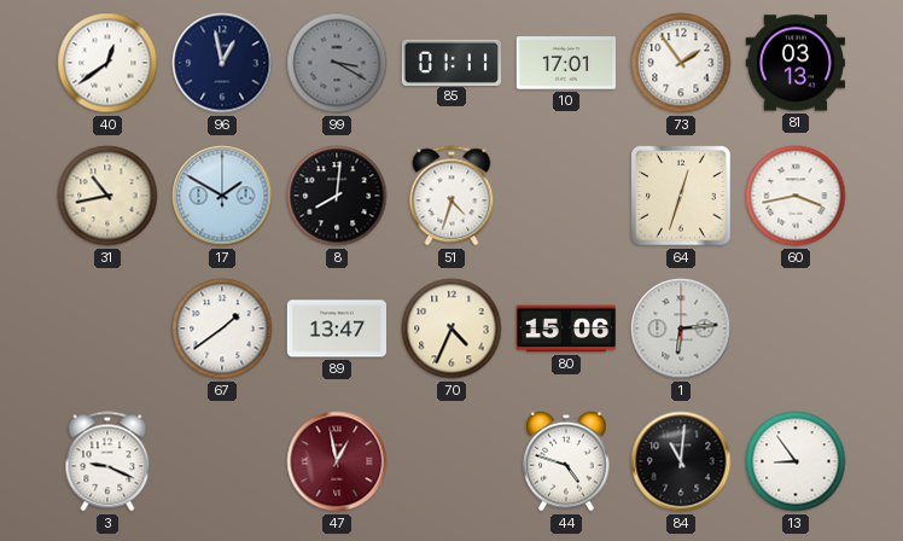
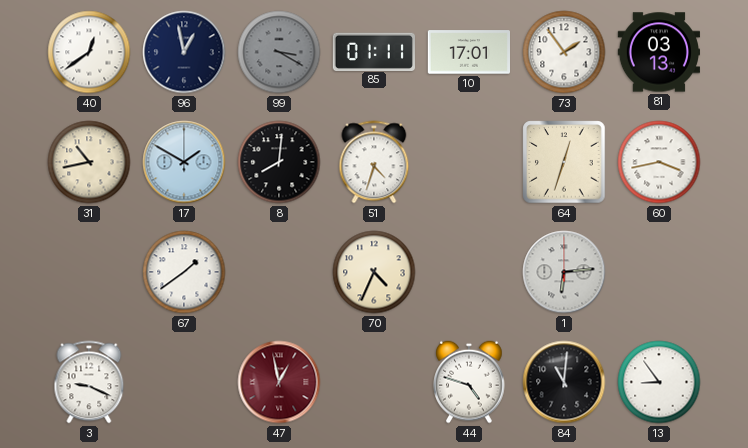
89: 13:47 -> none (336, 328)
80: 15:06 -> none (565, 328)
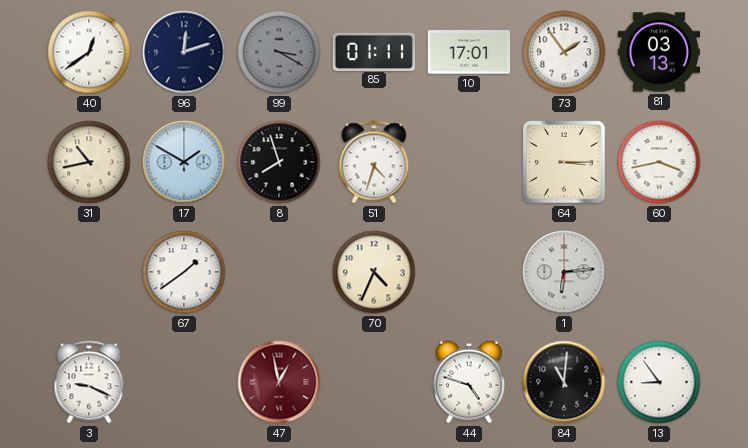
96: 12:58 -> 12:12 (184, 52)
8: 8:01 -> 7:57 (279, 162)
64: 12:33 -> 3:15 (564, 162)
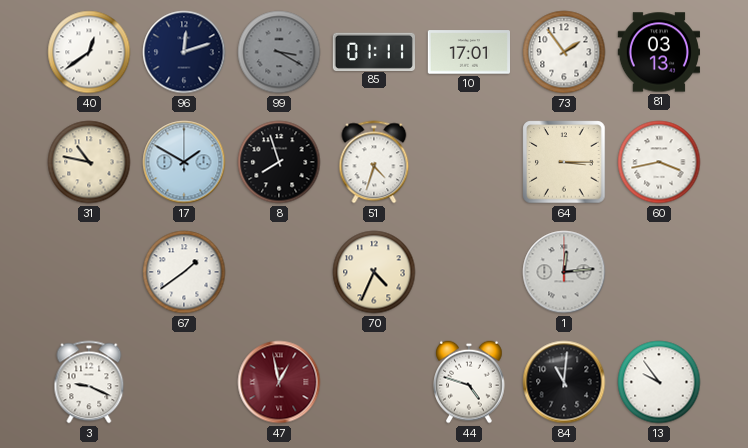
31: 10:43 -> 10:47 (89, 162)
1: 6:14 -> 12:14 (564, 272)
13: 8:54 -> 9:54 (659, 382)
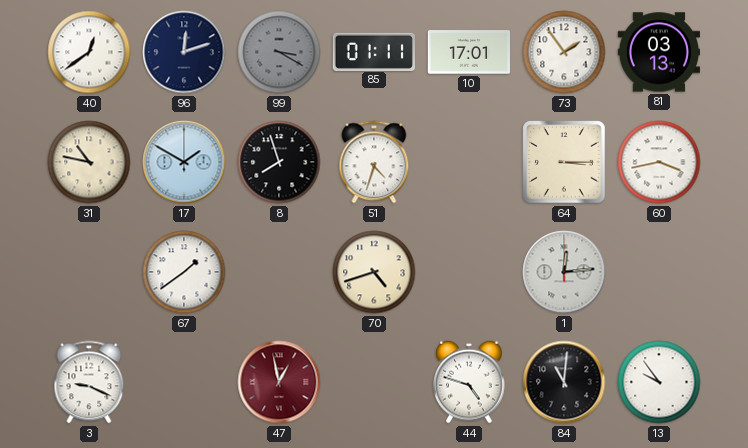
70: 4:34 -> 4:42 (374, 272)
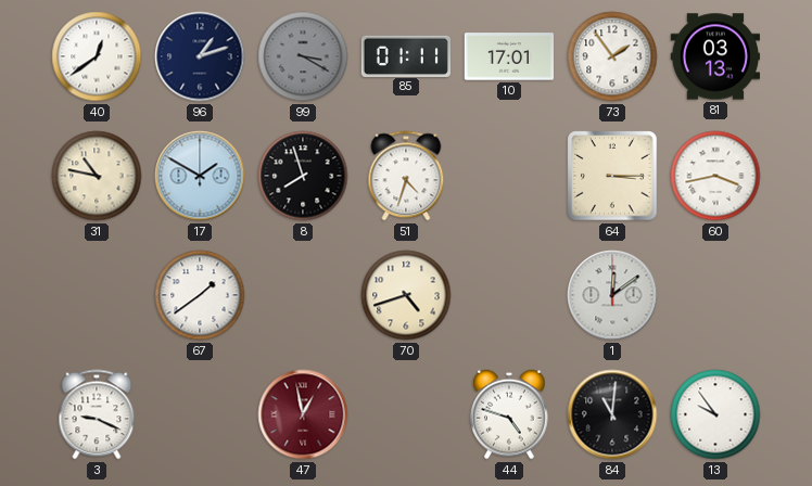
96: 12:12 -> 1:12 (200, 56)
1: 12:14 -> 12:09 (612, 295)
